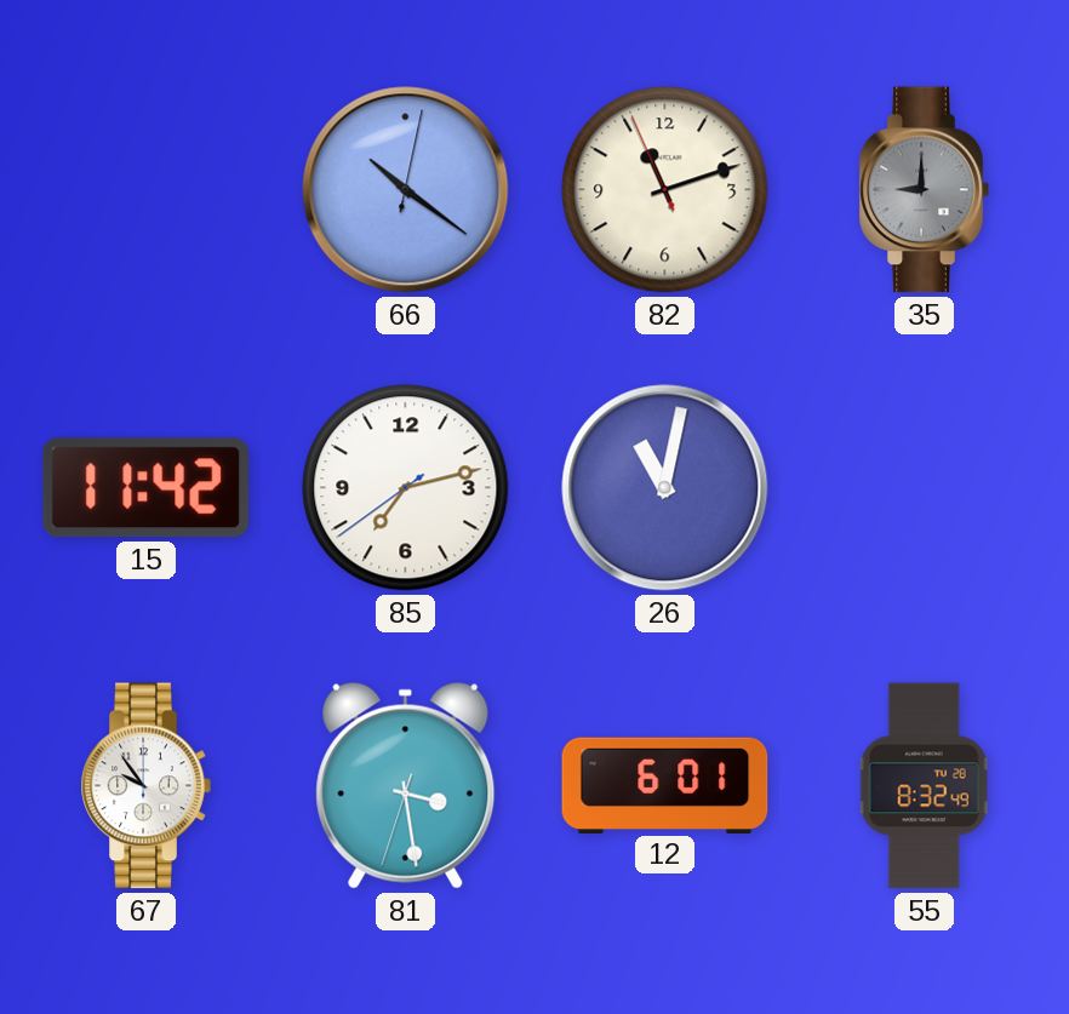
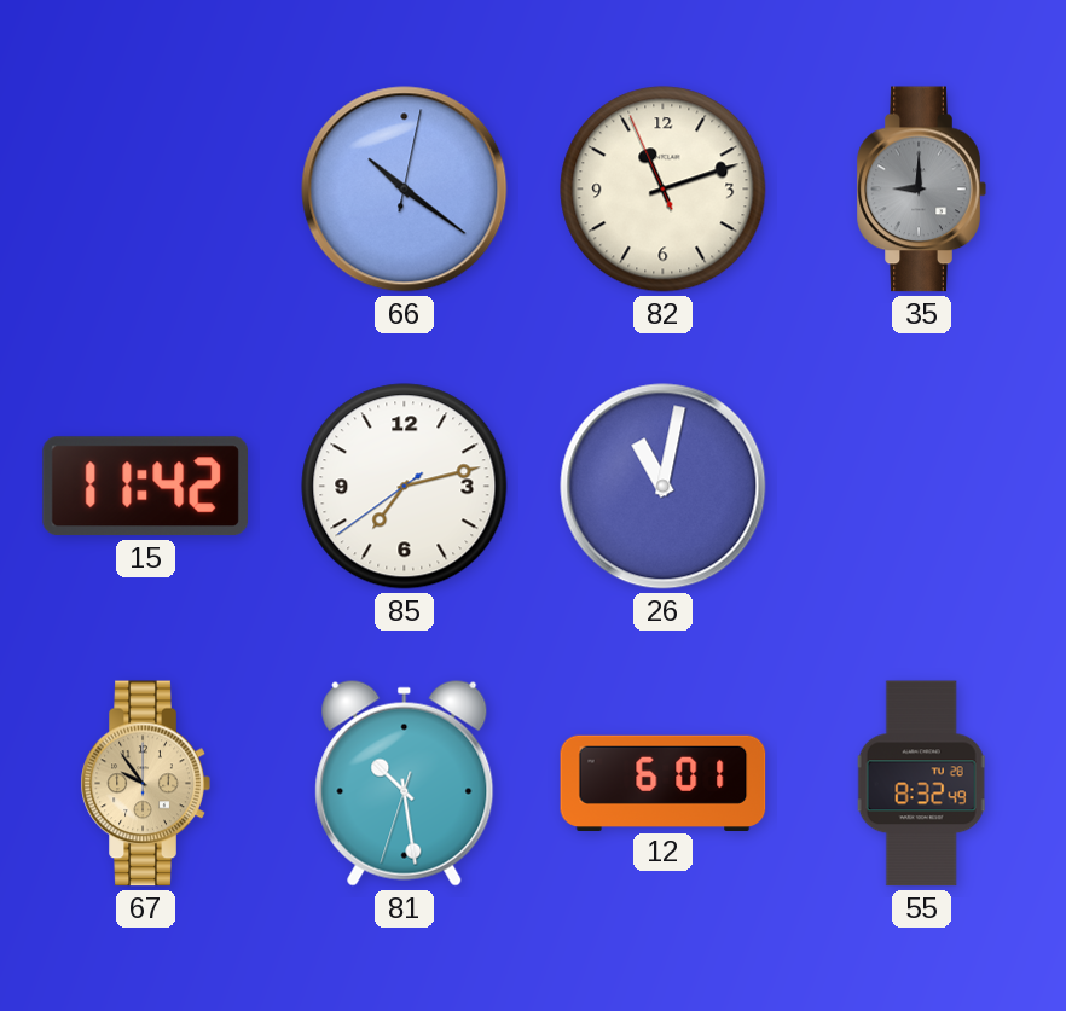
67 dial: white -> champagne (145, 784)
81: 3:28 -> 10:28 (405, 783)
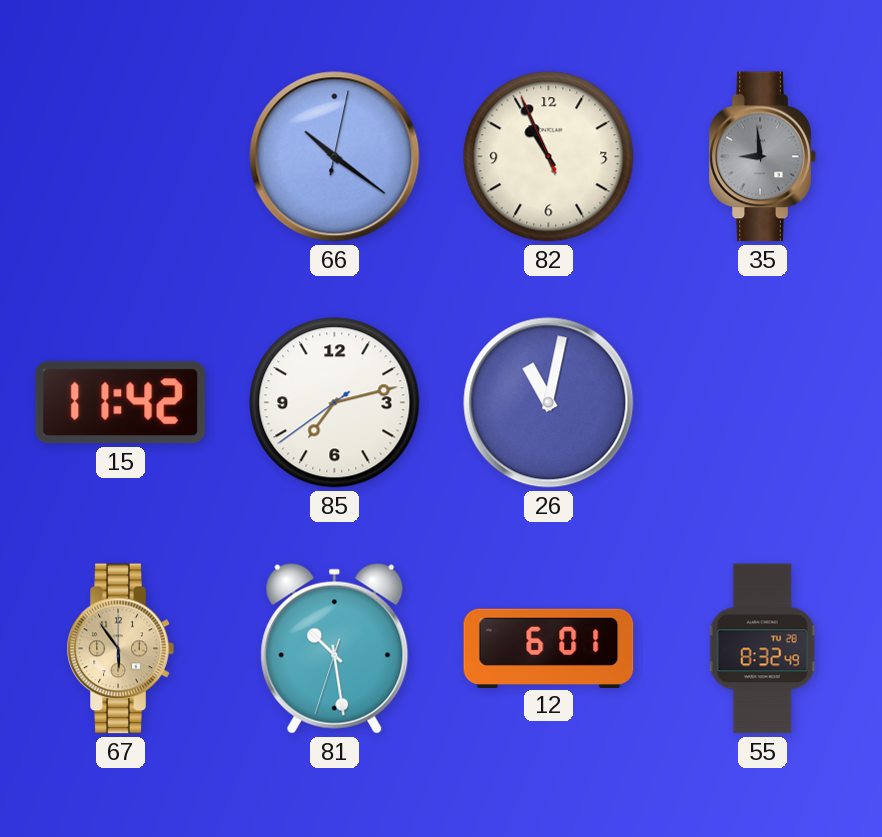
82: 11:11 -> 10:55 (549, 157)
35: 9:00 -> 8:59 (762, 157)
67: 9:54 -> 5:54 (120, 649)
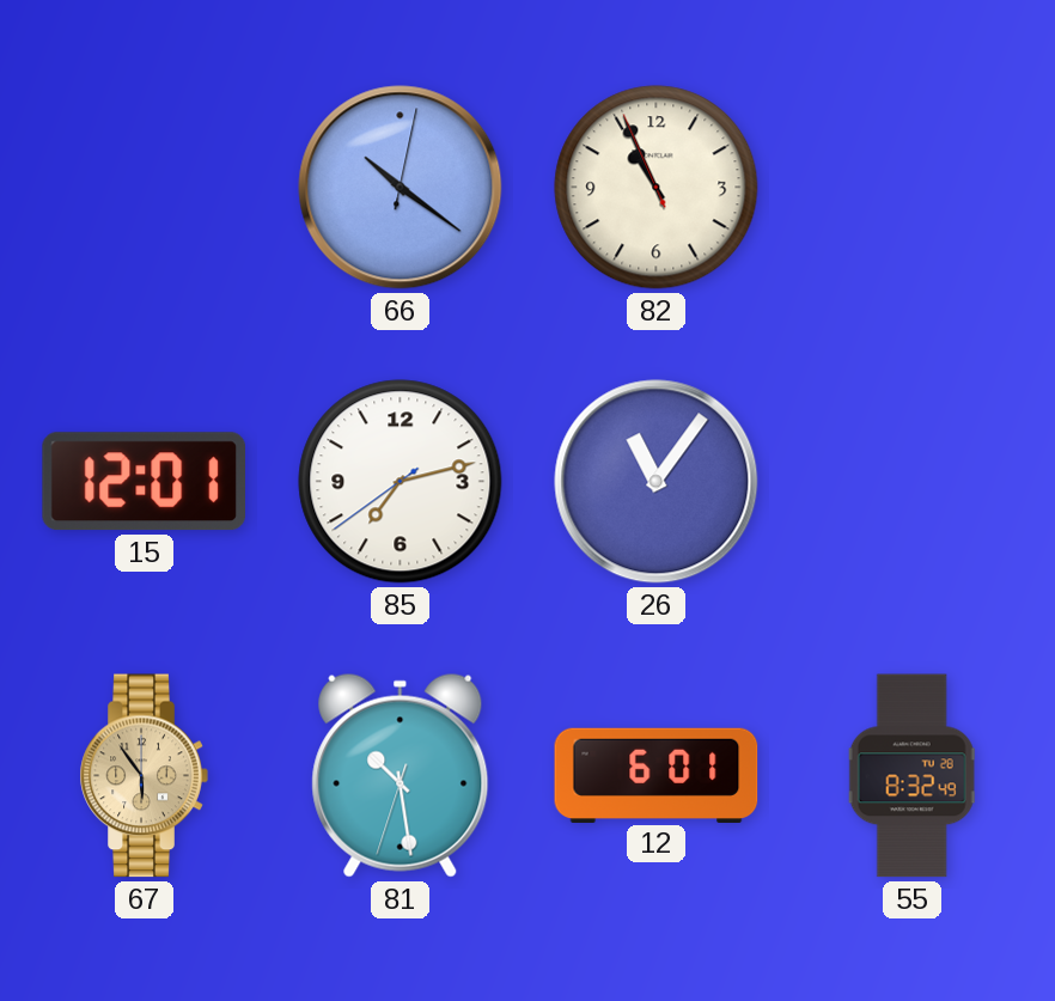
35: 8:59 -> none (762, 157)
15: 11:42 -> 12:01 (144, 482)
26: 11:02 -> 11:06 (657, 482)
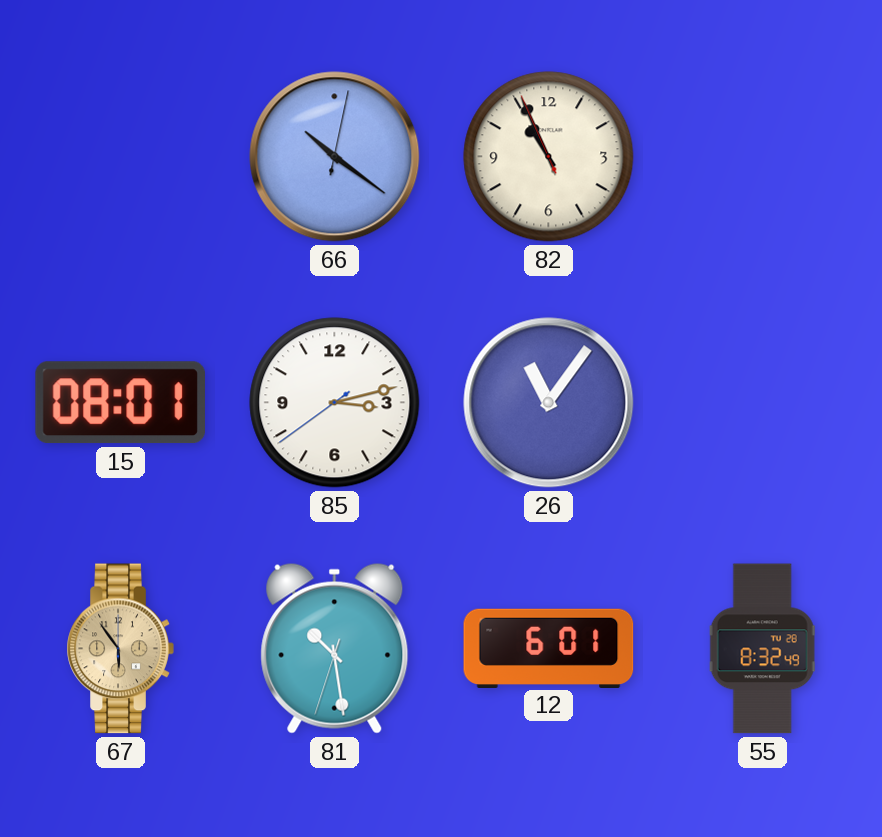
15: 12:01 -> 08:01 (120, 403)
85: 7:12 -> 3:12 (335, 403)
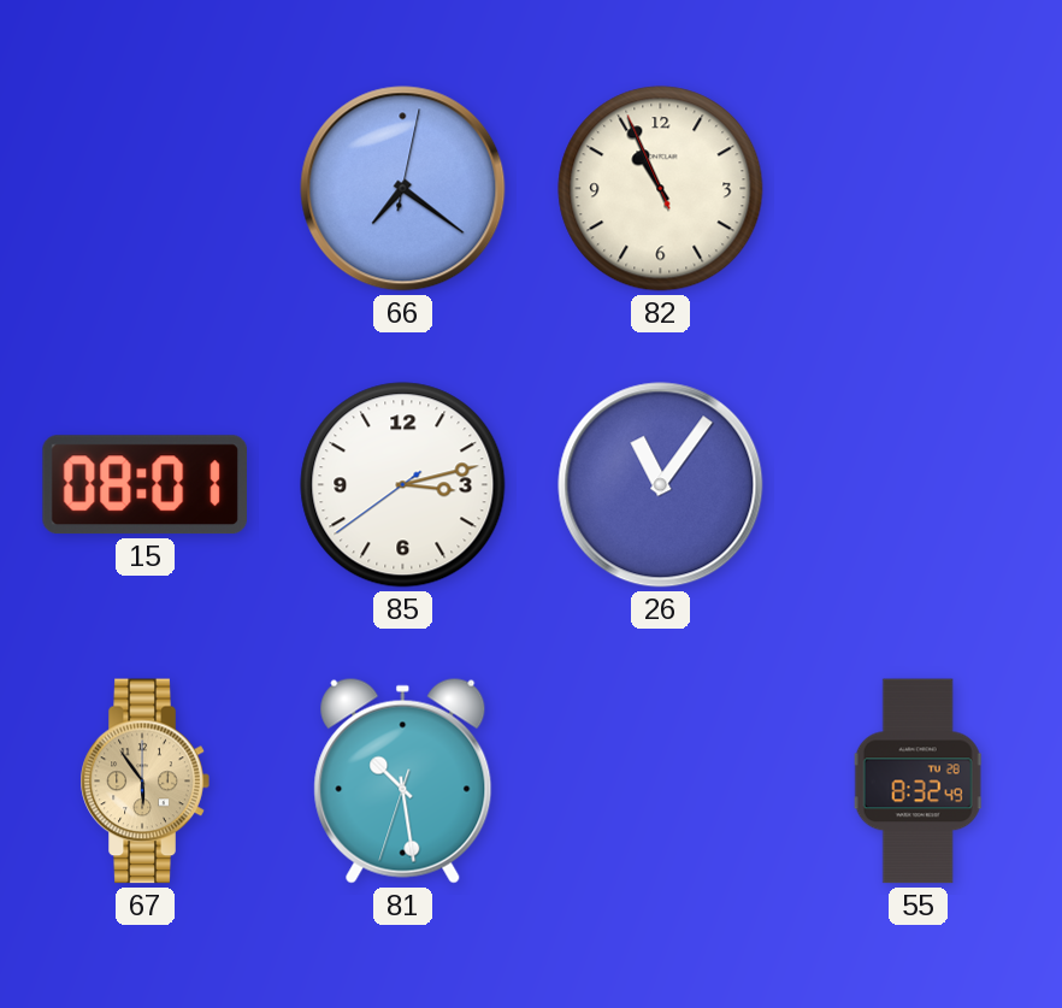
66: 10:21 -> 7:21 (403, 189)
12: 6:01 -> none (549, 648)
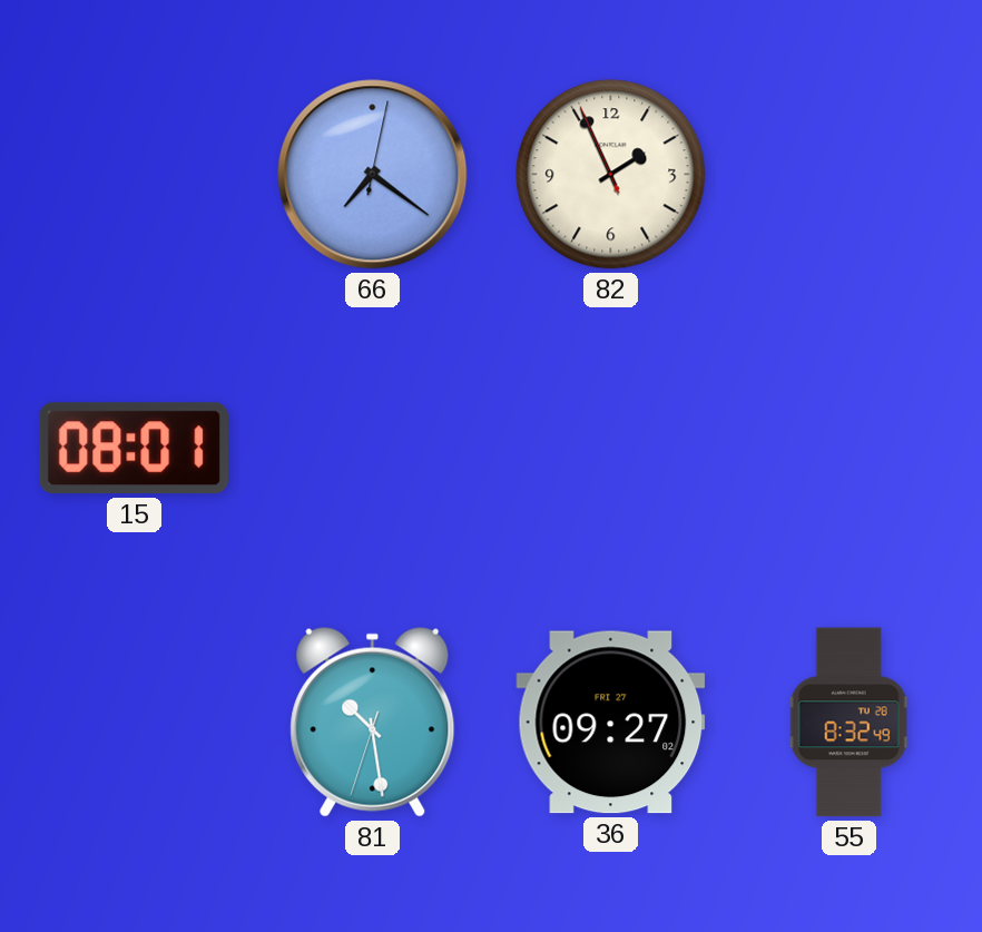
82: 10:55 -> 1:55 (611, 175)
85: 3:12 -> none (403, 485)
26: 11:06 -> none (661, 485)
67: 5:54 -> none (144, 782)
36: none -> 09:27 (611, 723)
